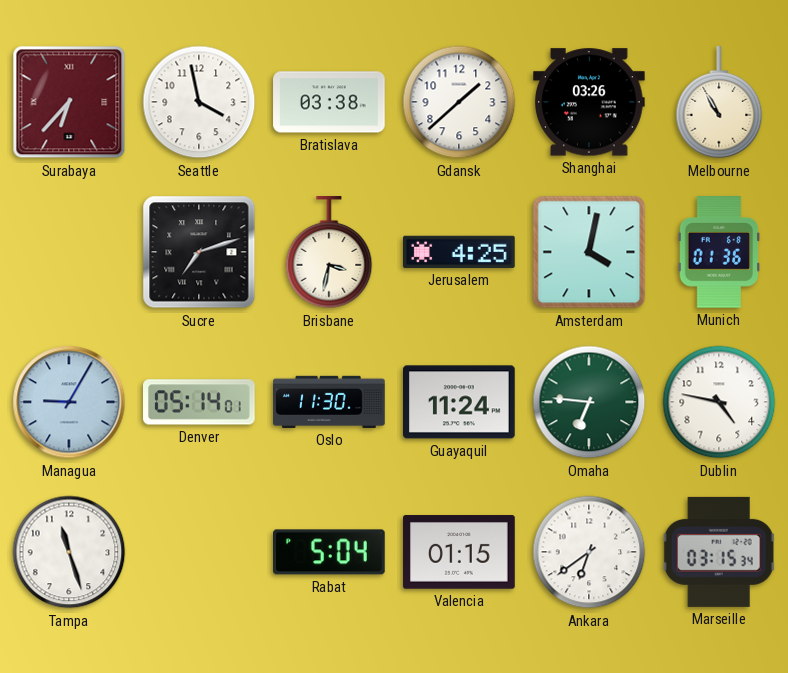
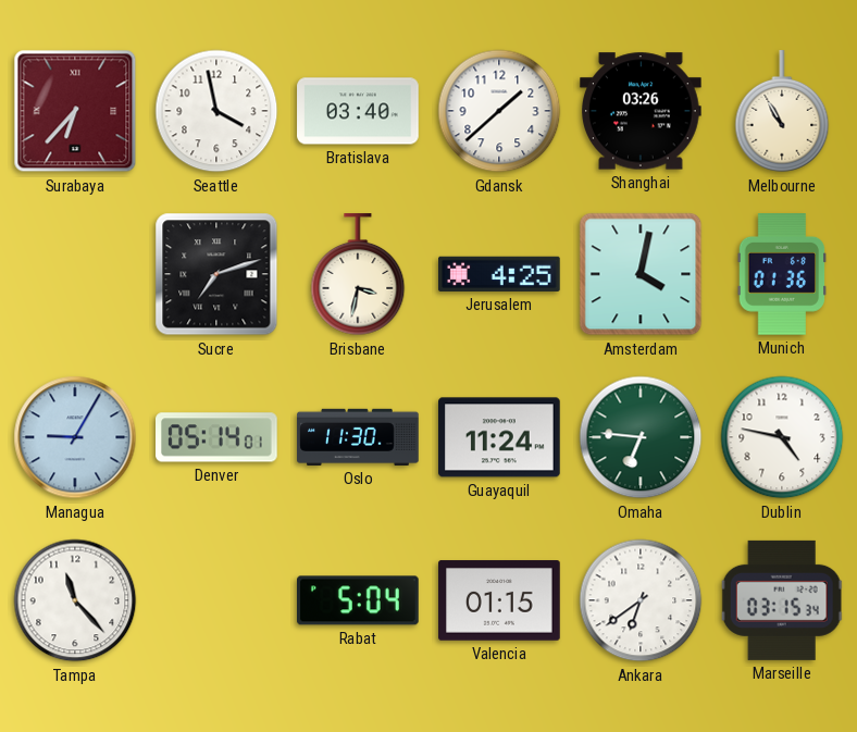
Bratislava: 03:38 -> 03:40 (358, 111)
Tampa: 11:27 -> 11:23 (75, 600)
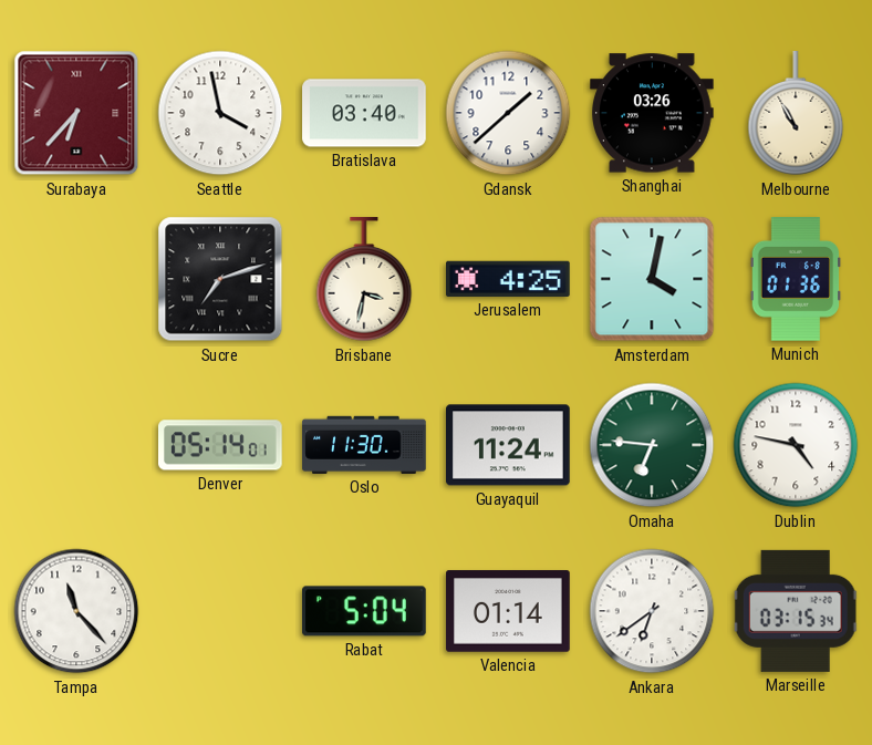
Managua: 9:05 -> none (75, 437)
Valencia: 01:15 -> 01:14 (508, 611)
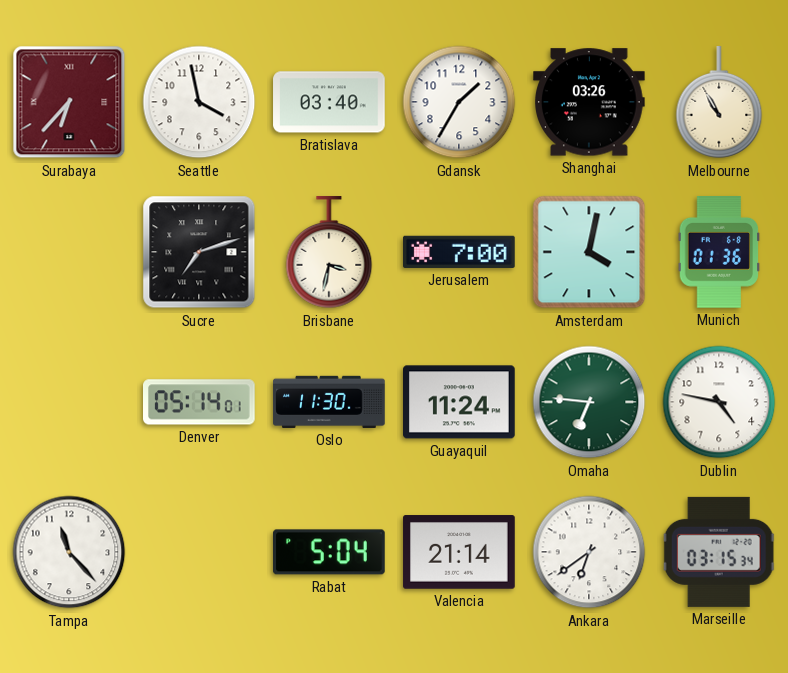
Gdansk: 1:38 -> 1:35 (459, 102)
Jerusalem: 4:25 -> 7:00 (460, 252)
Valencia: 01:14 -> 21:14 (459, 552)
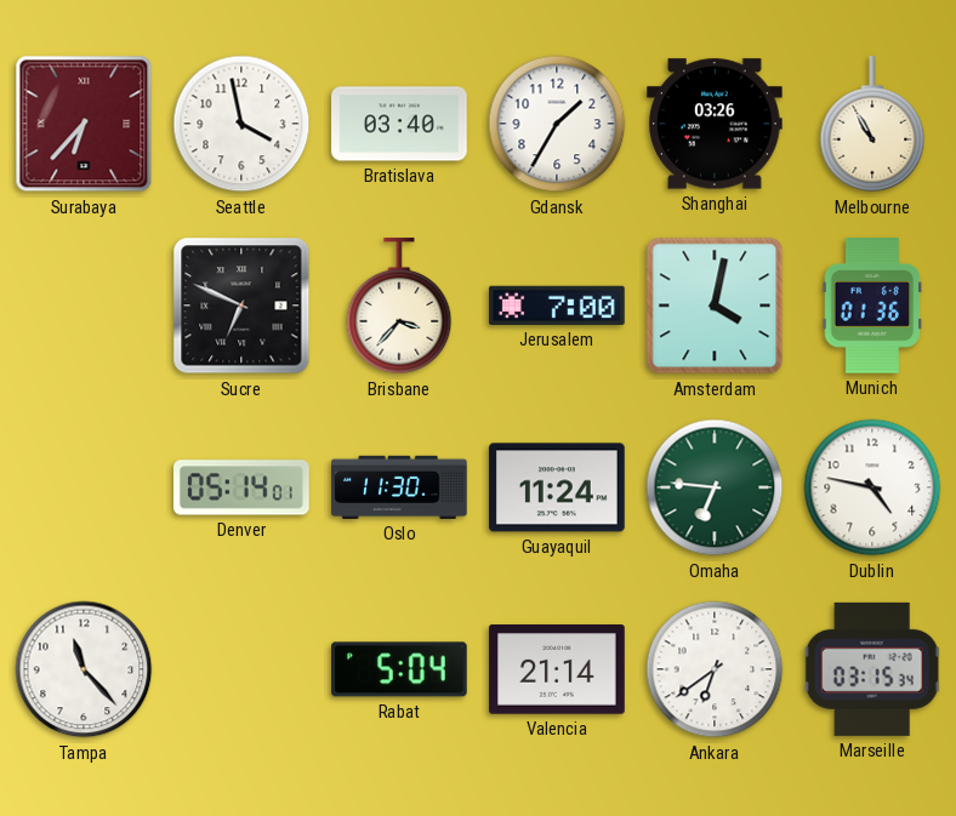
Sucre: 7:12 -> 6:49 (241, 306)
Brisbane: 3:32 -> 3:37 (399, 307)
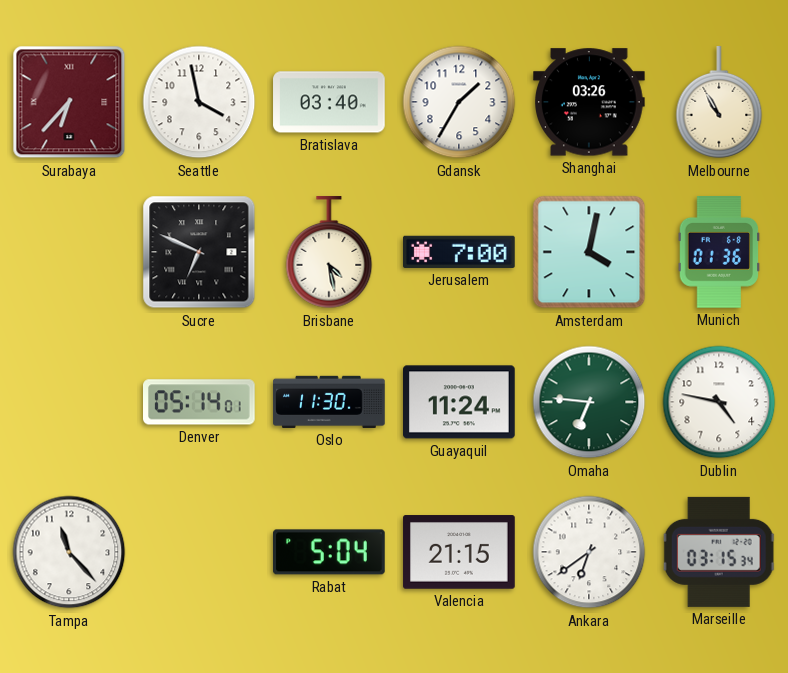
Brisbane: 3:37 -> 4:28 (329, 253)
Valencia: 21:14 -> 21:15 (459, 552)
